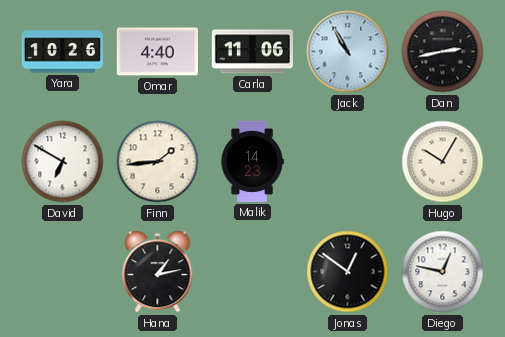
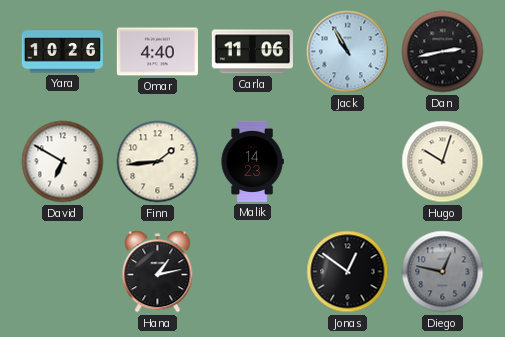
Hugo: 10:05 -> 10:03 (443, 162)
Diego dial: white -> grey (443, 272)
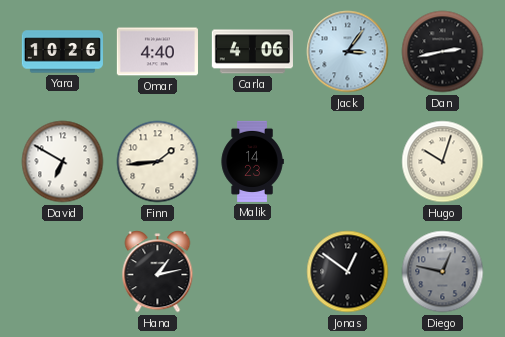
Carla: 11:06 -> 4:06 (252, 52)
Jack: 10:55 -> 3:06 (348, 52)
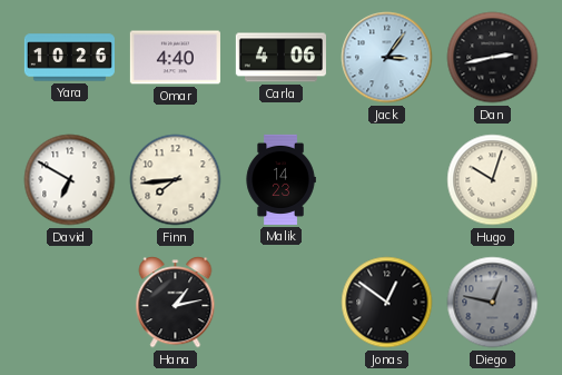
Finn: 1:44 -> 7:44 (176, 180)
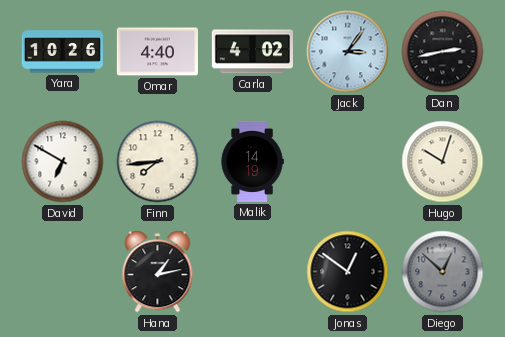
Carla: 4:06 -> 4:02 (252, 52)
Malik: 14:23 -> 14:19 (252, 161)
Diego: 12:47 -> 12:52 (443, 272)
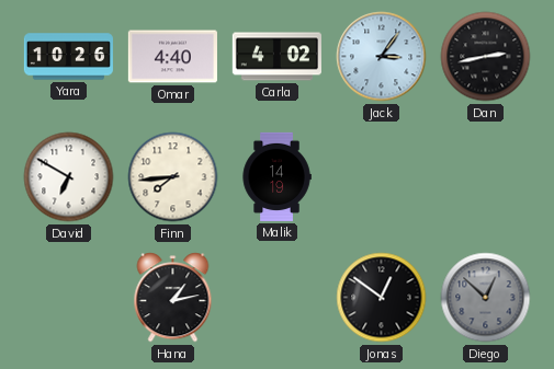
Hugo: 10:03 -> none (443, 162)
